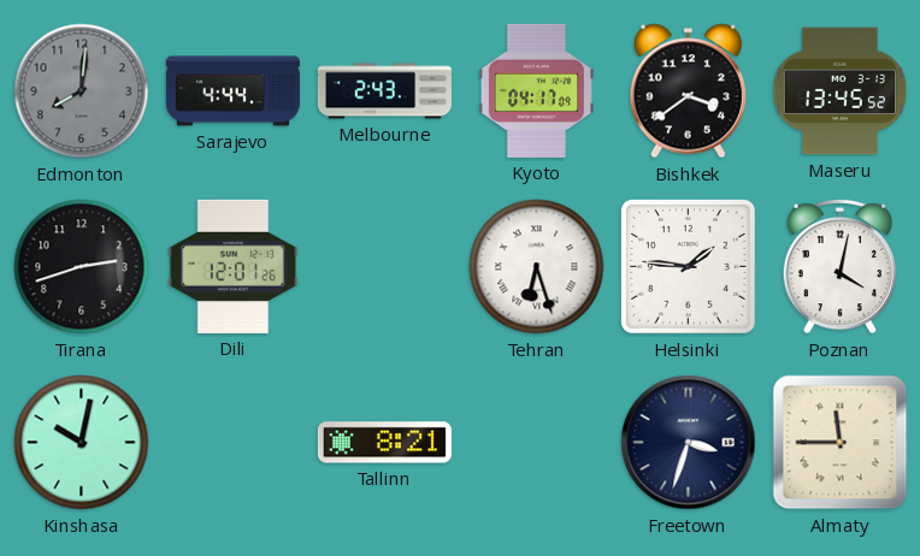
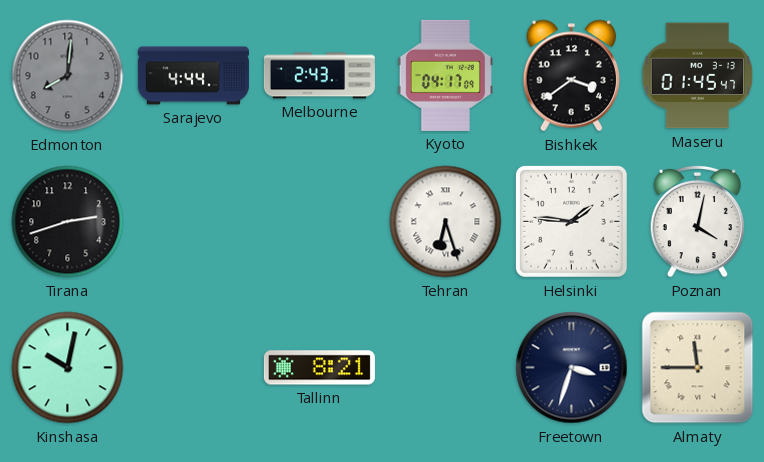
Maseru: 13:45 -> 01:45 (698, 76)
Dili: 12:01 -> none (234, 266)
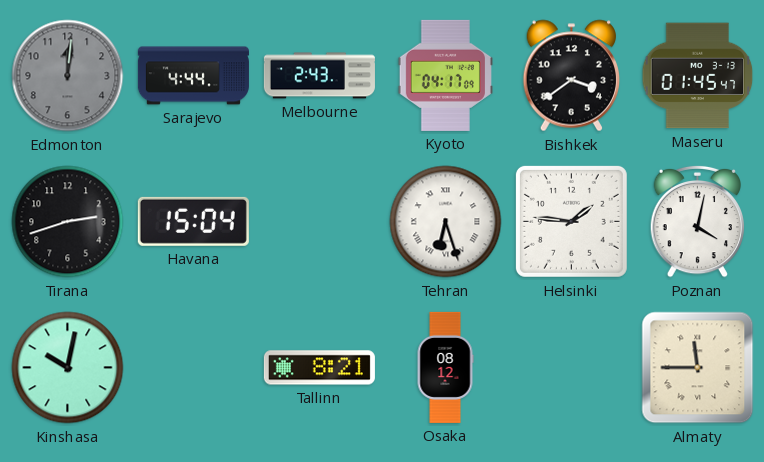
Edmonton: 8:01 -> 12:01 (68, 76)
Havana: none -> 15:04 (193, 221)
Osaka: none -> 08:12 (445, 367)
Freetown: 3:33 -> none (572, 368)
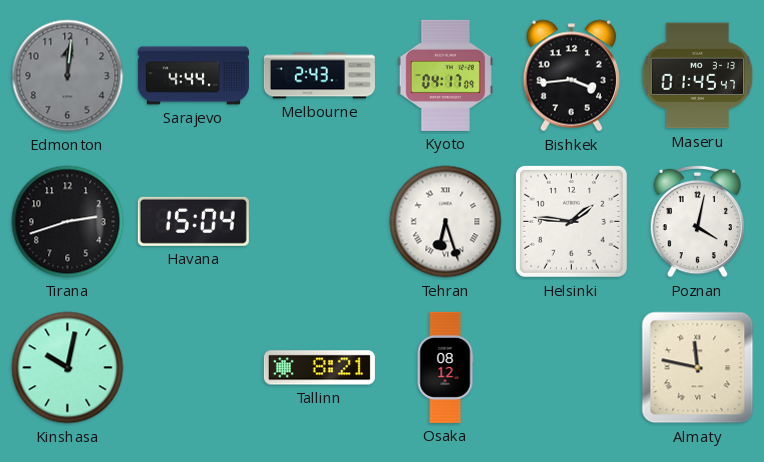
Bishkek: 3:39 -> 3:44 (571, 76)
Almaty: 11:45 -> 11:47 (698, 368)
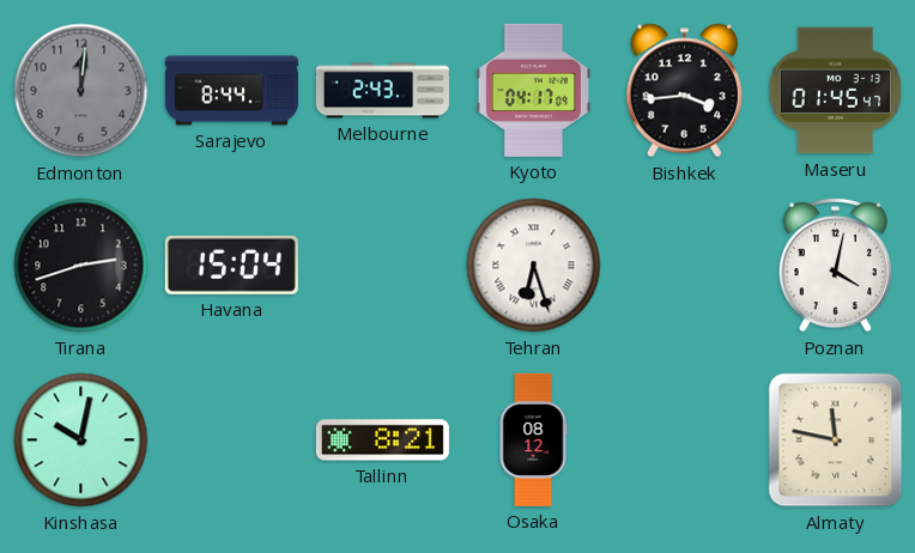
Sarajevo: 4:44 -> 8:44 (231, 91)
Helsinki: 1:46 -> none (571, 221)
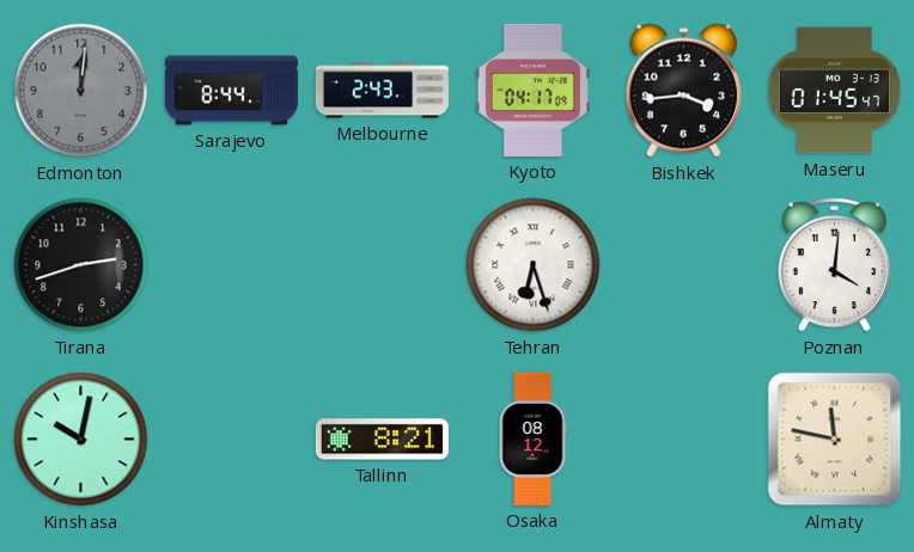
Havana: 15:04 -> none (231, 265)
Poznan: 4:02 -> 4:01 (834, 264)
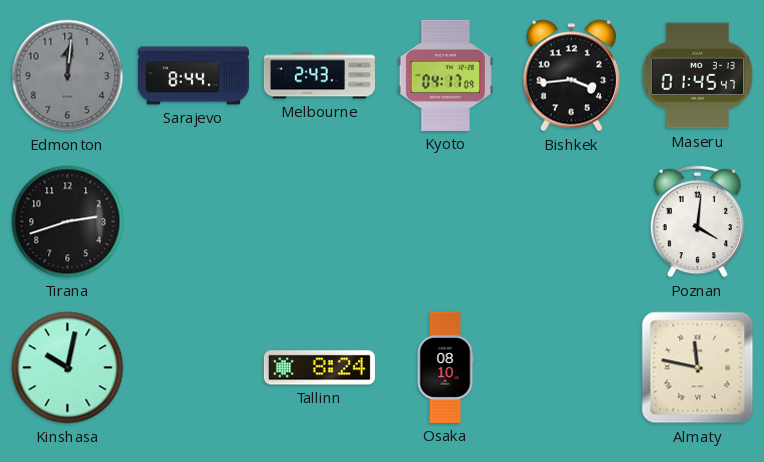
Tehran: 6:27 -> none (534, 265)
Tallinn: 8:21 -> 8:24 (319, 368)
Osaka: 08:12 -> 08:10 (445, 367)
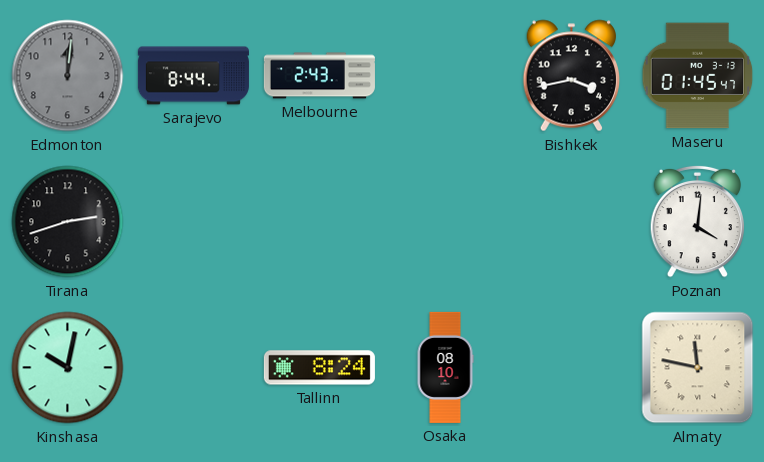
Kyoto: 04:17 -> none (445, 75)
Bishkek: 3:44 -> 3:43 (571, 76)
